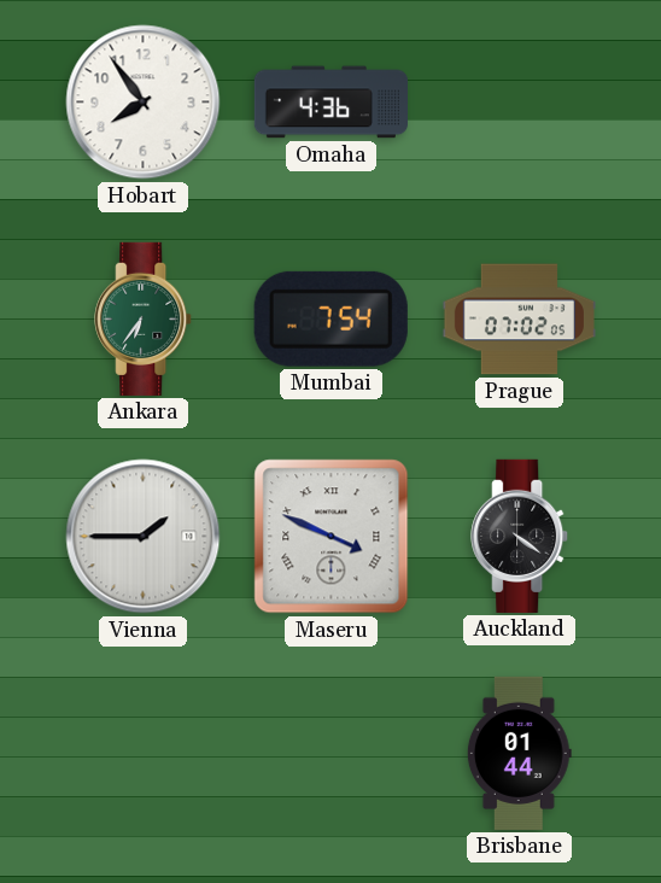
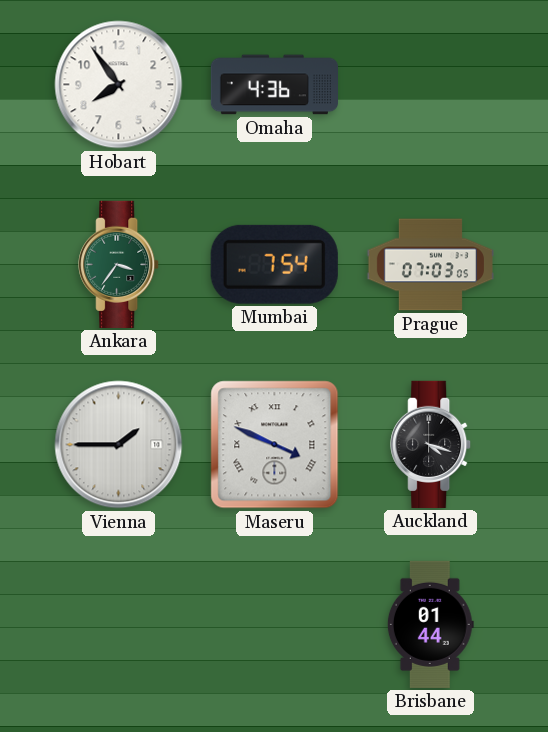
Ankara: 6:36 -> 3:36 (119, 264)
Prague: 07:02 -> 07:03 (430, 265)
Auckland: 4:21 -> 4:18 (431, 444)
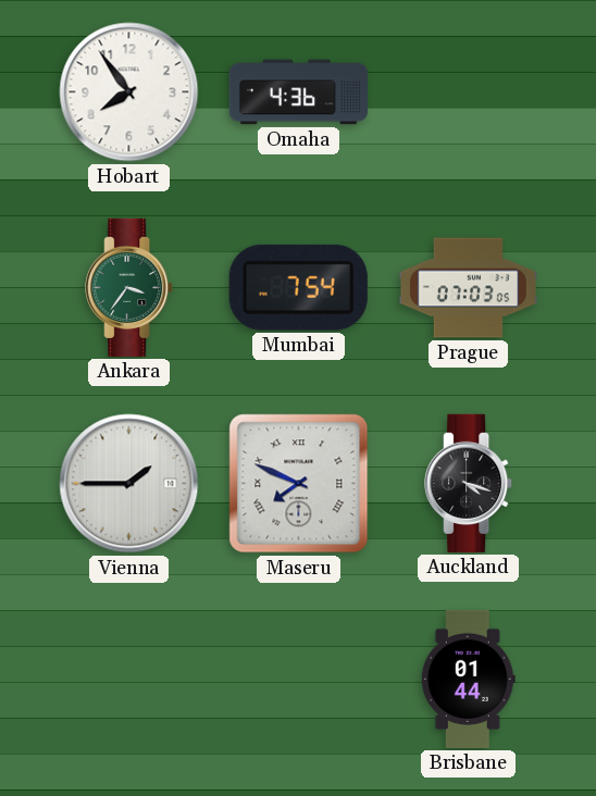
Maseru: 3:49 -> 7:49 (299, 484)
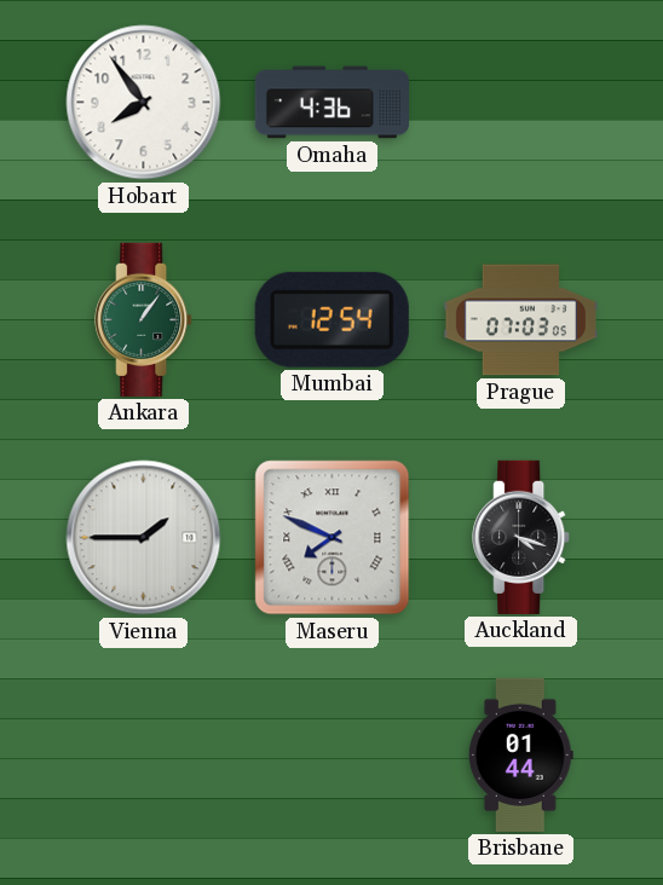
Ankara: 3:36 -> 1:06 (144, 319)
Mumbai: 7:54 -> 12:54 (331, 319)
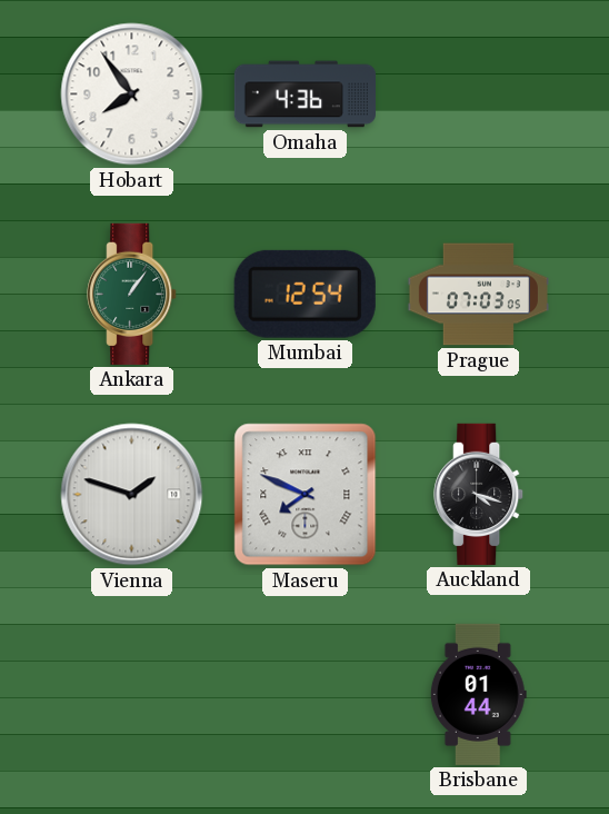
Vienna: 1:45 -> 1:48 (132, 495)
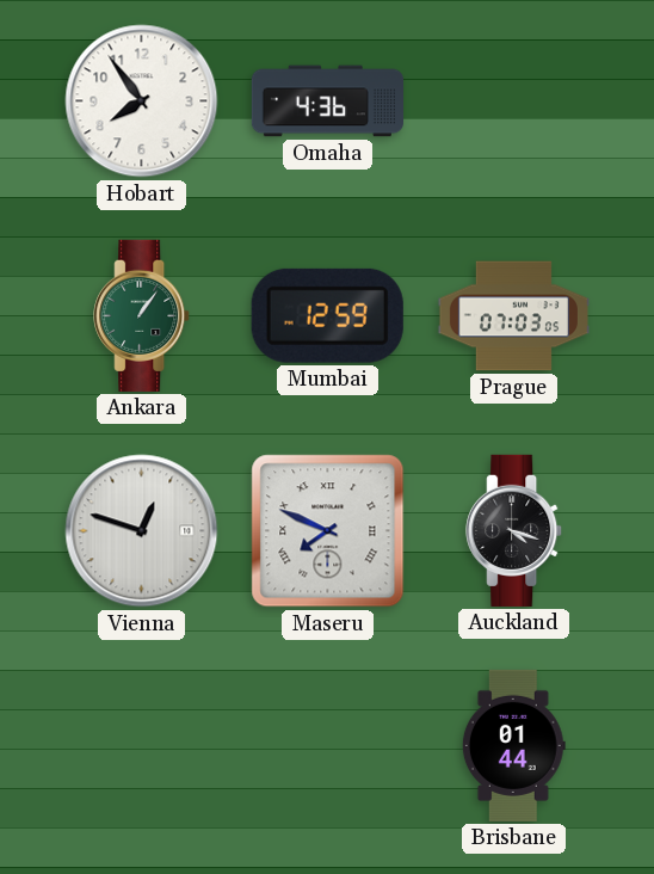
Mumbai: 12:54 -> 12:59 (327, 315)
Vienna: 1:48 -> 12:48 (142, 531)
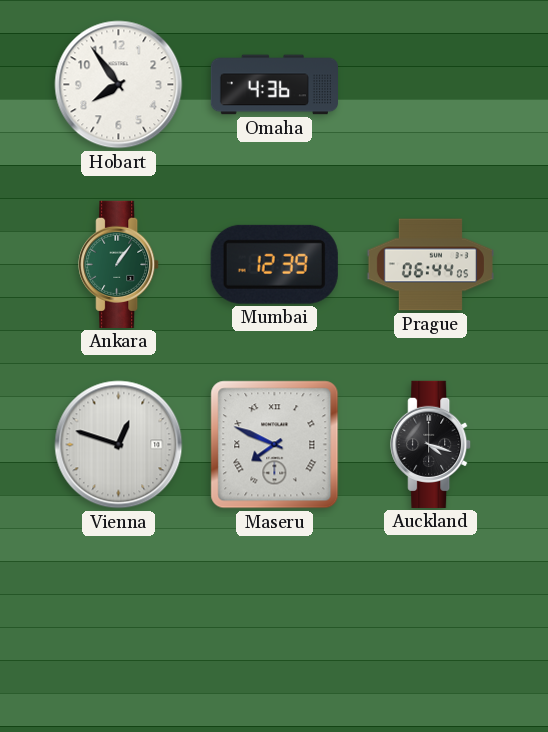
Mumbai: 12:59 -> 12:39 (274, 264)
Prague: 07:03 -> 06:44 (430, 265)
Brisbane: 01:44 -> none (513, 745)
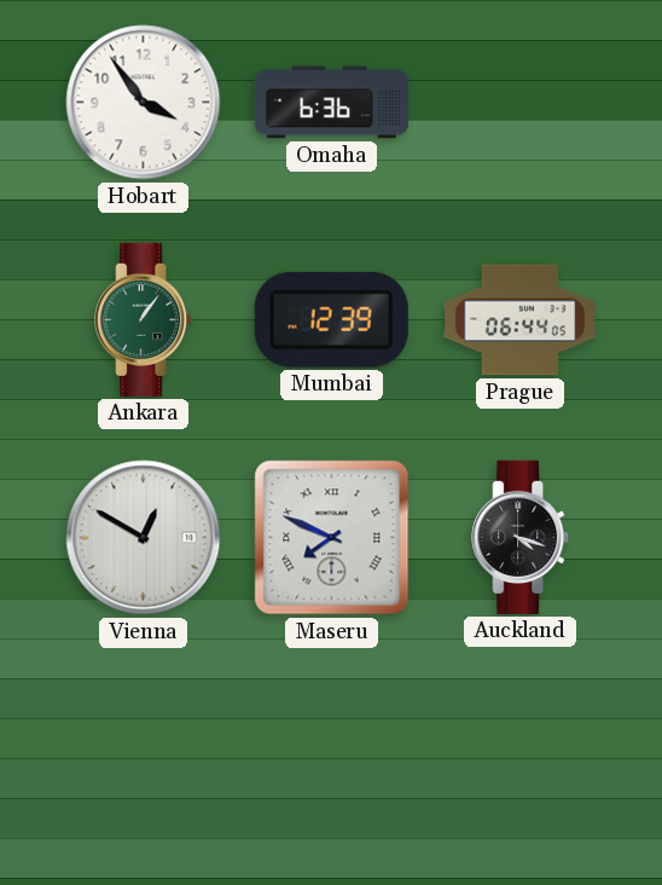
Hobart: 7:54 -> 3:54 (144, 103)
Omaha: 4:36 -> 6:36 (331, 103)
Vienna: 12:48 -> 12:50 (144, 538)
